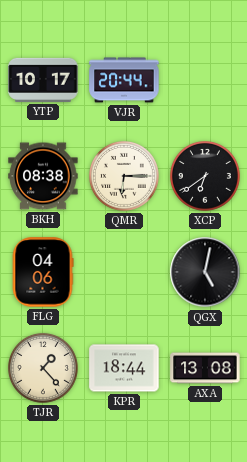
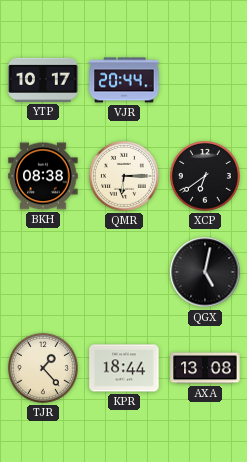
FLG: 04:06 -> none (43, 272)
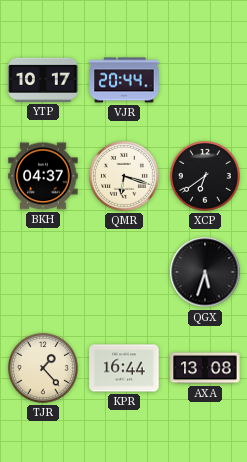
BKH: 08:38 -> 04:37 (43, 176)
QMR: 6:15 -> 6:18 (124, 176)
QGX: 5:02 -> 5:33 (205, 272)
KPR: 18:44 -> 16:44 (124, 368)
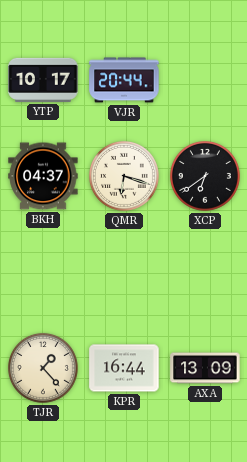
QGX: 5:33 -> none (205, 272)
AXA: 13:08 -> 13:09 (205, 368)
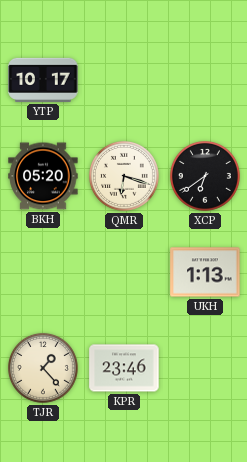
VJR: 20:44 -> none (124, 80)
BKH: 04:37 -> 05:20 (43, 176)
UKH: none -> 1:13 (205, 272)
KPR: 16:44 -> 23:46 (124, 368)
AXA: 13:09 -> none (205, 368)
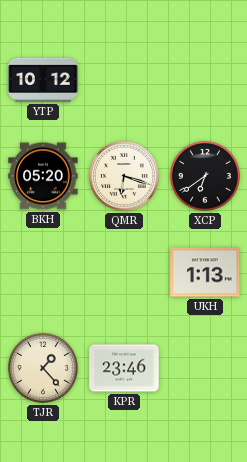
YTP: 10:17 -> 10:12 (43, 80)
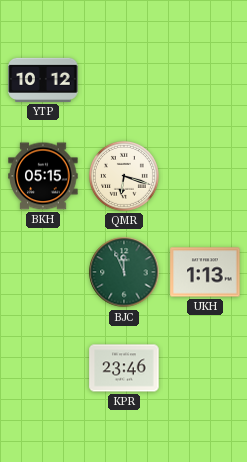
BKH: 05:20 -> 05:15 (43, 176)
XCP: 6:39 -> none (205, 176)
BJC: none -> 11:56 (124, 272)
TJR: 1:23 -> none (43, 368)
